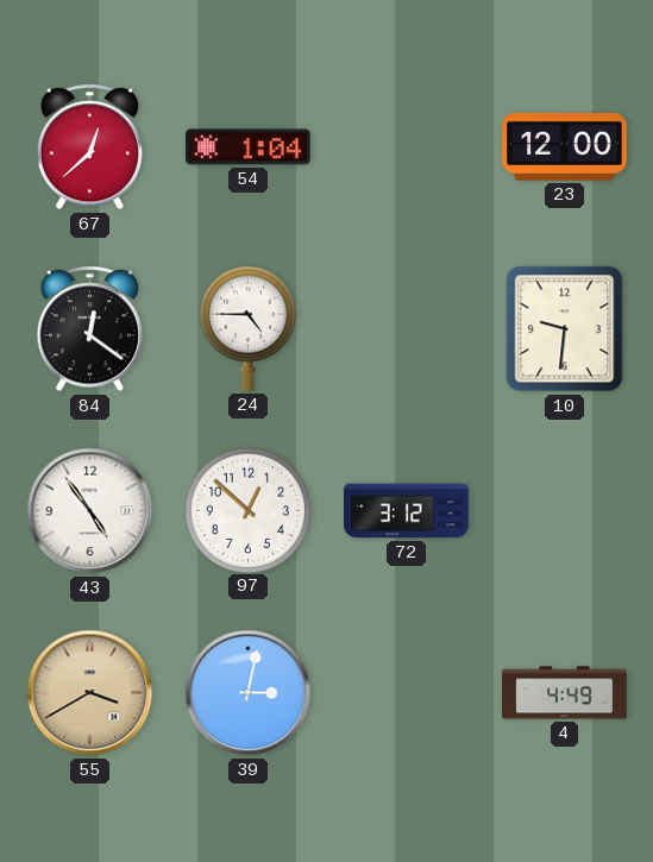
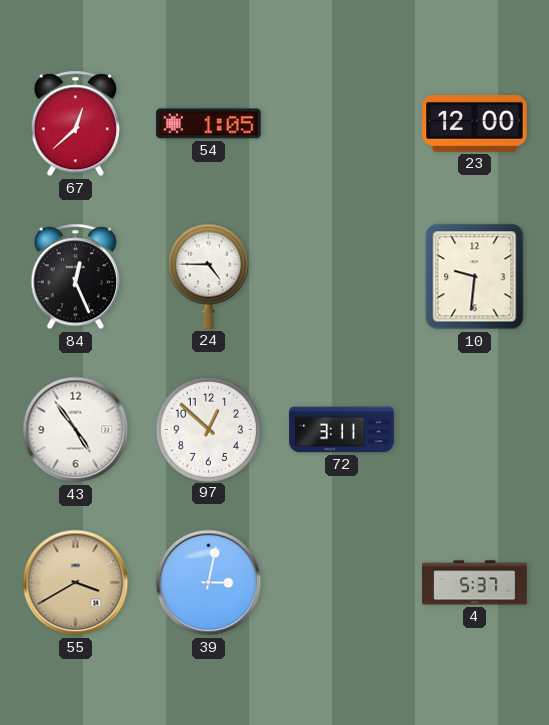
54: 1:04 -> 1:05 (209, 124)
84: 12:21 -> 12:26 (75, 277)
72: 3:12 -> 3:11 (342, 430)
4: 4:49 -> 5:37 (475, 583)
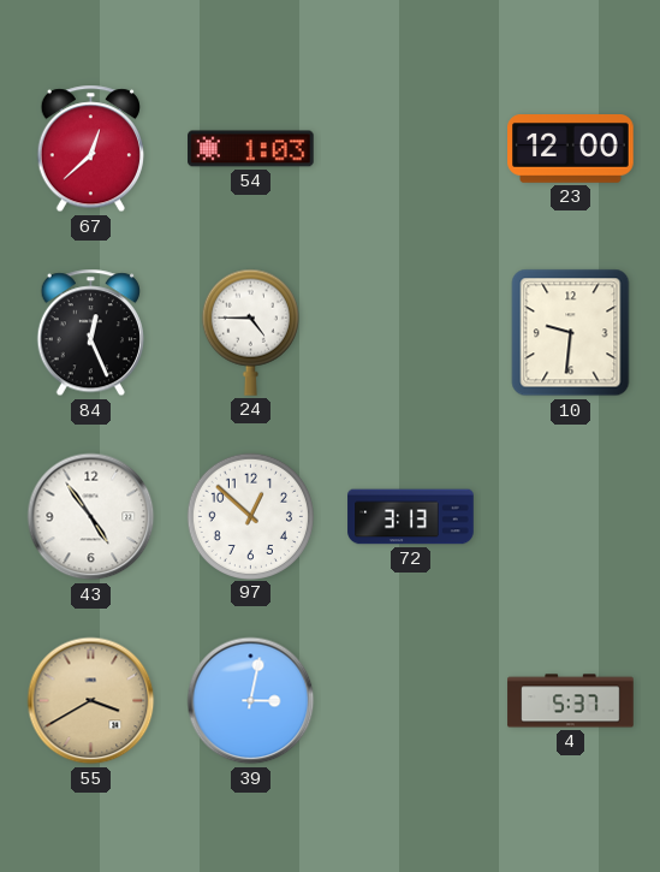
54: 1:05 -> 1:03 (251, 149)
72: 3:11 -> 3:13 (411, 517)
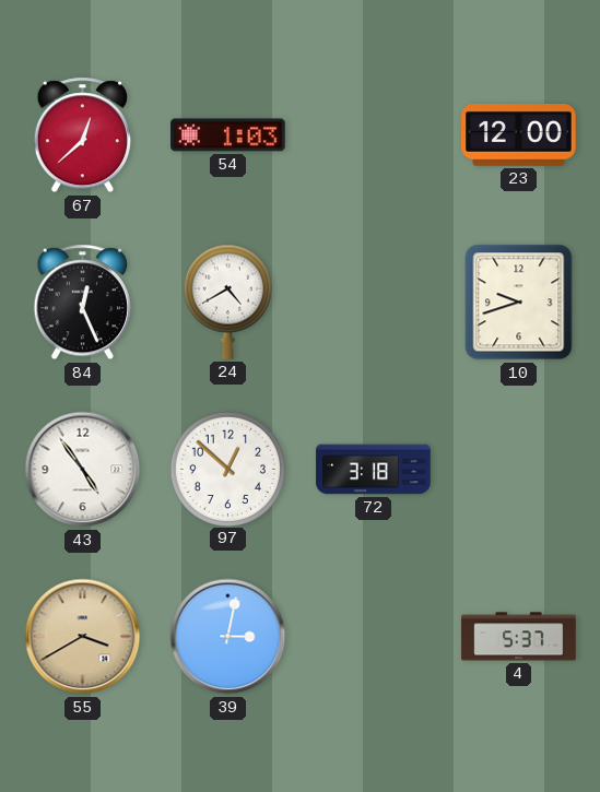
24: 4:45 -> 4:40 (227, 302)
10: 9:31 -> 9:42 (519, 303)
72: 3:13 -> 3:18 (374, 470)
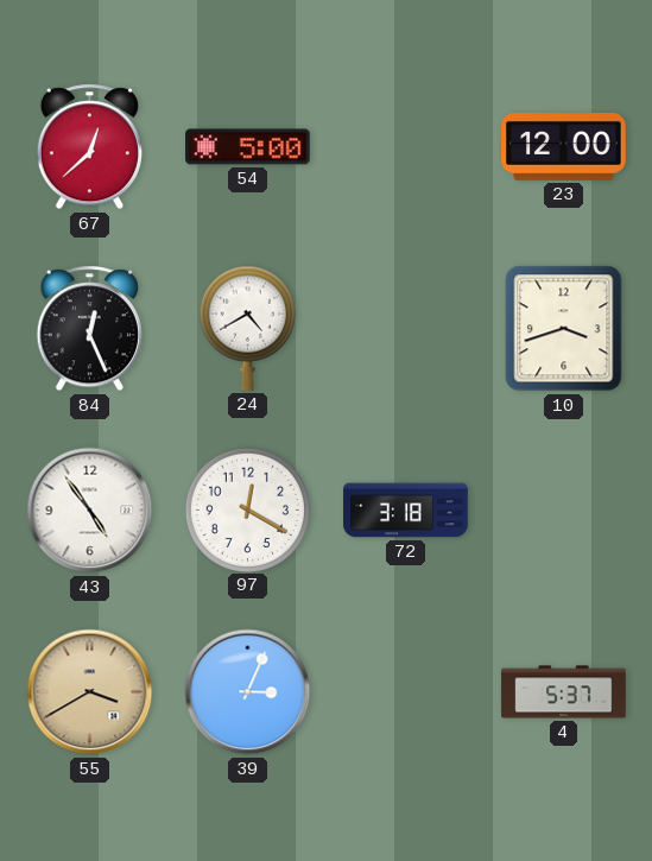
54: 1:03 -> 5:00 (248, 147)
10: 9:42 -> 3:42 (564, 329)
97: 12:52 -> 12:20 (247, 509)
39: 3:02 -> 3:04 (248, 692)
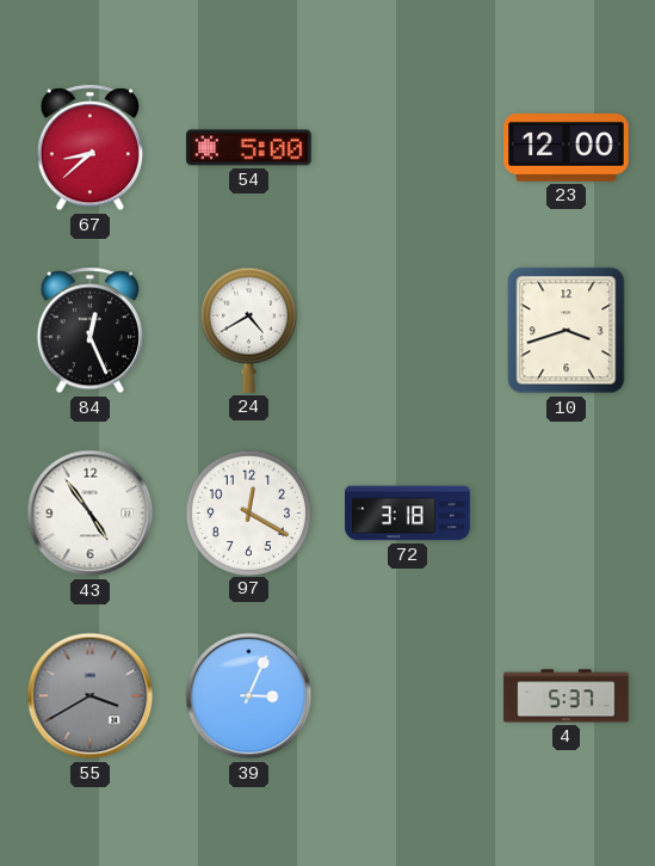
67: 12:38 -> 8:38 (89, 148)
55 dial: champagne -> grey (91, 696)
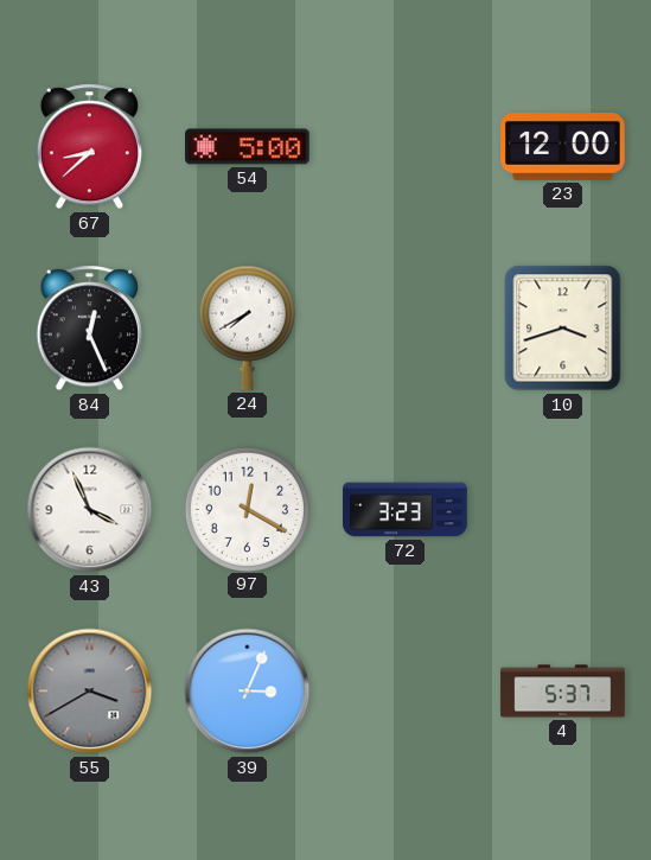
24: 4:40 -> 7:40 (247, 327)
43: 4:54 -> 3:56 (90, 510)
72: 3:18 -> 3:23 (406, 510)
